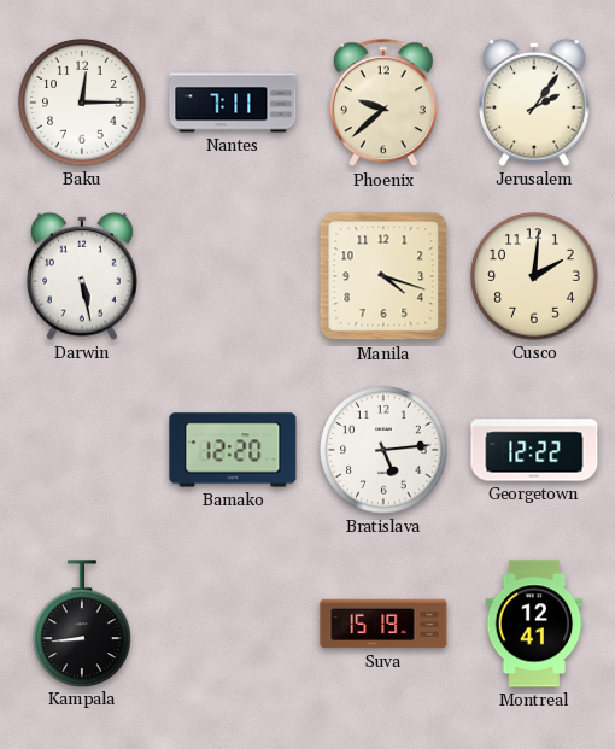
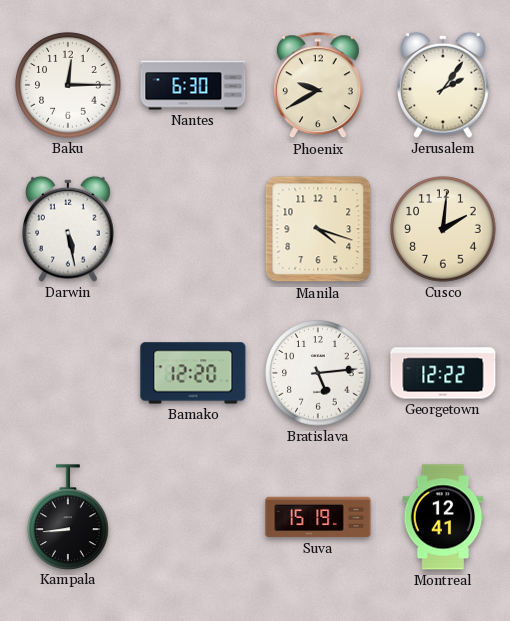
Nantes: 7:11 -> 6:30 (193, 85)
Phoenix: 9:38 -> 9:40 (318, 86)
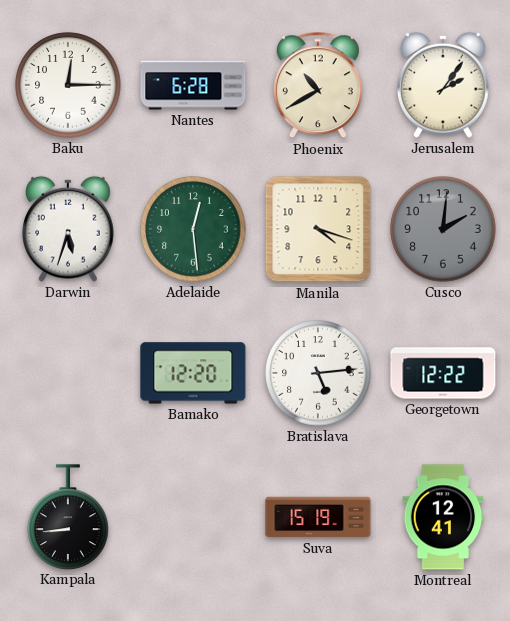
Nantes: 6:30 -> 6:28 (193, 85)
Phoenix: 9:40 -> 10:40 (318, 86)
Darwin: 5:28 -> 5:33 (69, 229)
Adelaide: none -> 12:29 (193, 229)
Cusco dial: cream -> grey (443, 229)
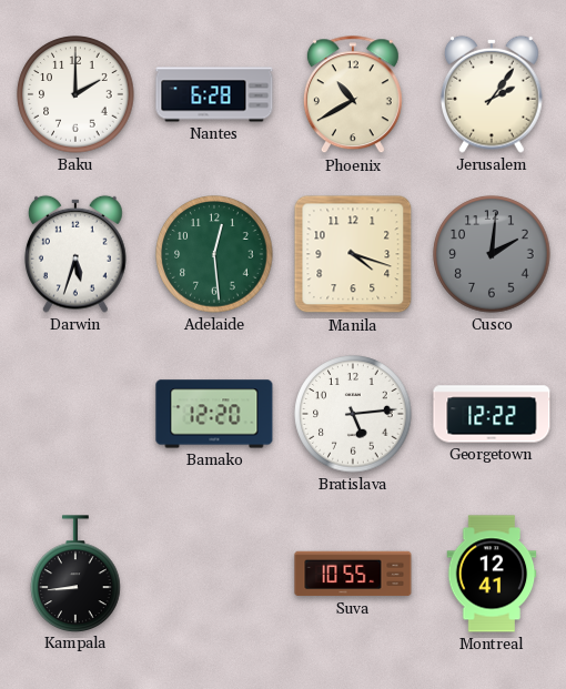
Baku: 12:15 -> 2:00 (75, 94)
Suva: 15:19 -> 10:55 (353, 574)
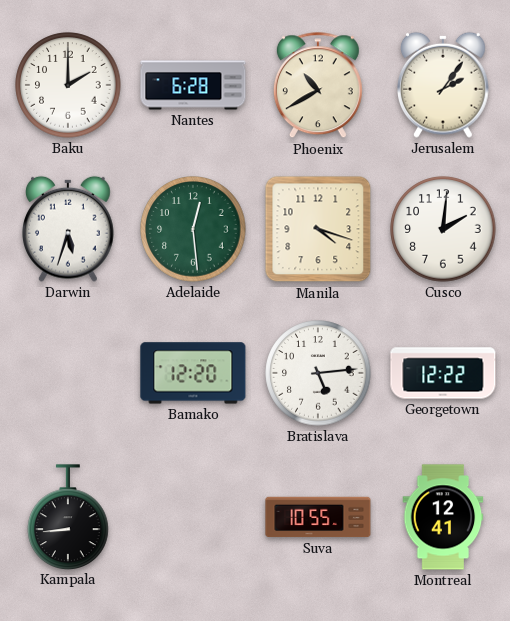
Cusco dial: grey -> white (443, 229)
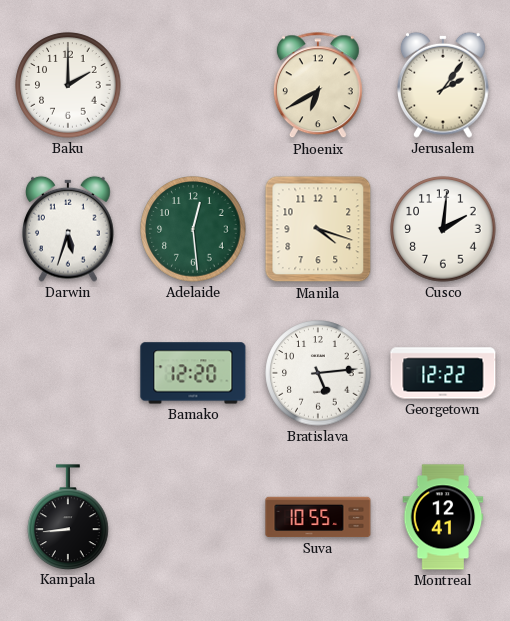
Nantes: 6:28 -> none (193, 85)
Phoenix: 10:40 -> 6:40 (318, 86)
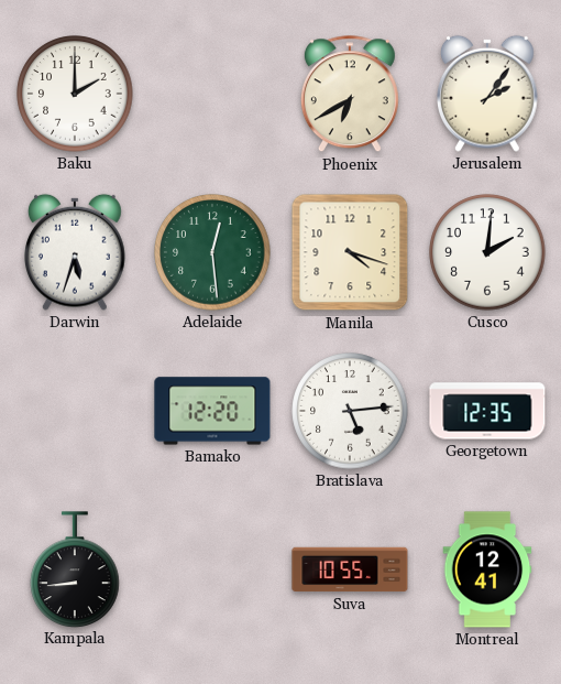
Georgetown: 12:22 -> 12:35 (487, 411)
